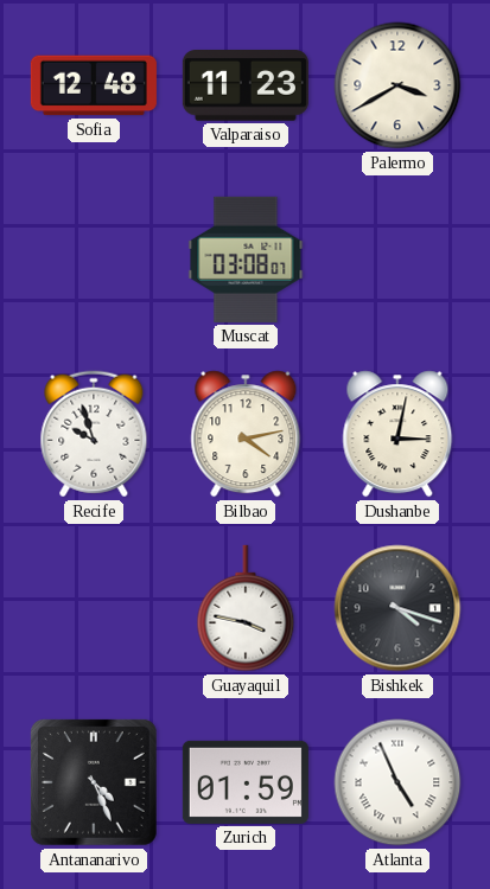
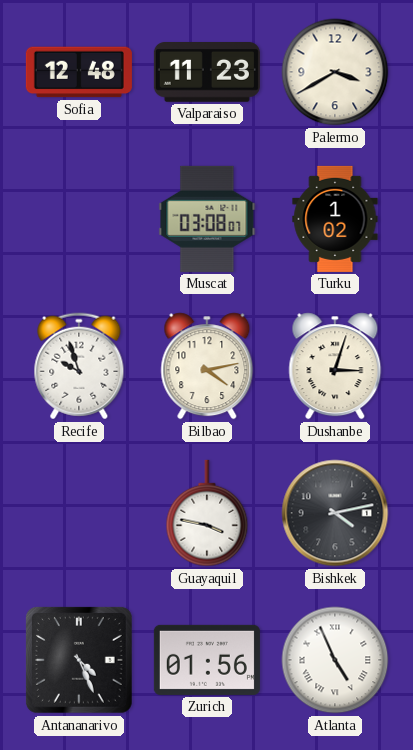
Turku: none -> 1:02 (335, 219)
Dushanbe: 3:02 -> 3:03 (335, 366)
Bishkek: 4:18 -> 4:13 (335, 513)
Zurich: 01:59 -> 01:56 (207, 660)
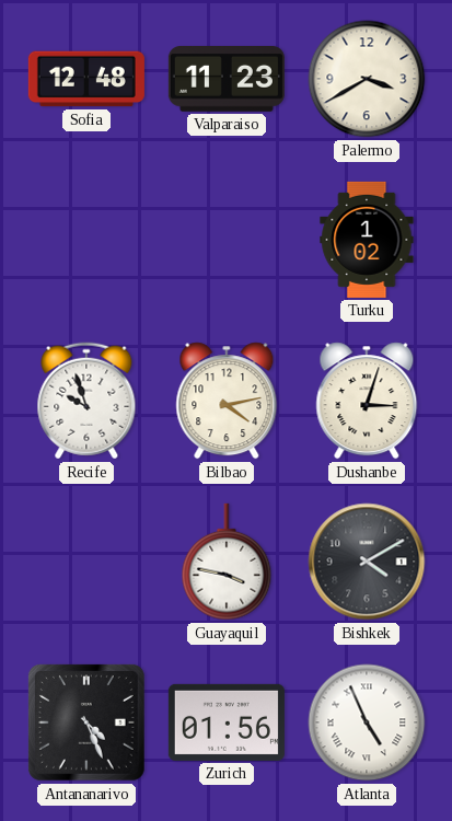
Muscat: 03:08 -> none (207, 219)
Bishkek: 4:13 -> 4:10 (367, 562)
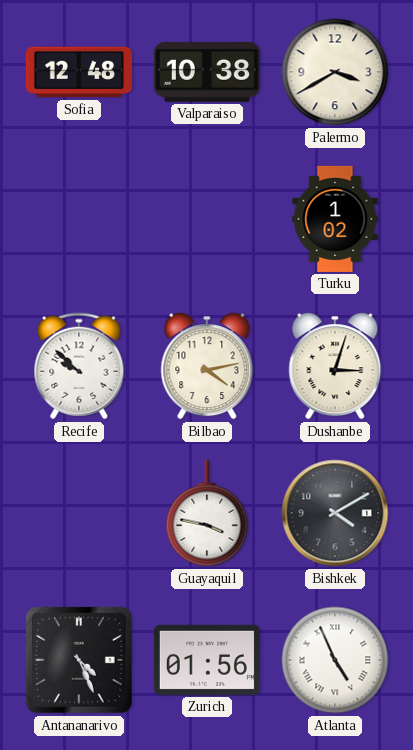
Valparaiso: 11:23 -> 10:38 (207, 73)
Recife: 9:57 -> 9:52 (79, 366)
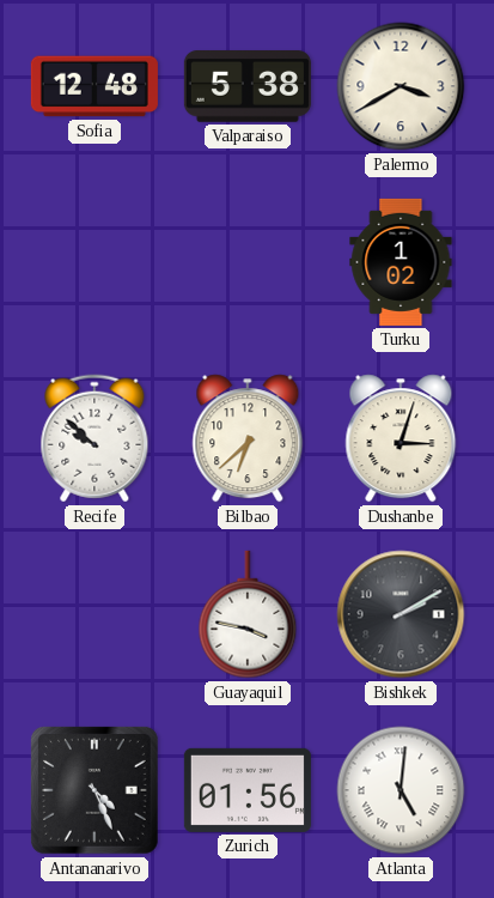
Valparaiso: 10:38 -> 5:38 (248, 87)
Bilbao: 4:13 -> 6:38 (248, 438)
Bishkek: 4:10 -> 2:10 (401, 614)
Atlanta: 4:56 -> 5:01 (401, 790)
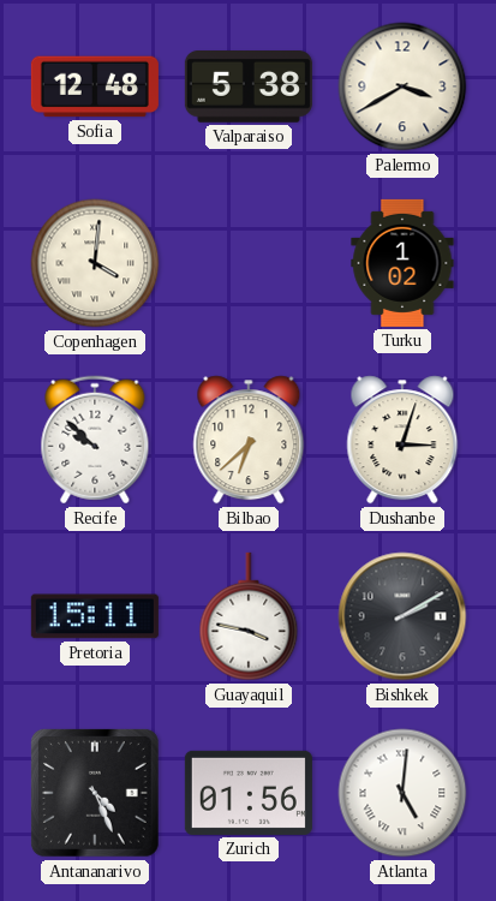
Copenhagen: none -> 4:01 (95, 263)
Pretoria: none -> 15:11 (95, 616)
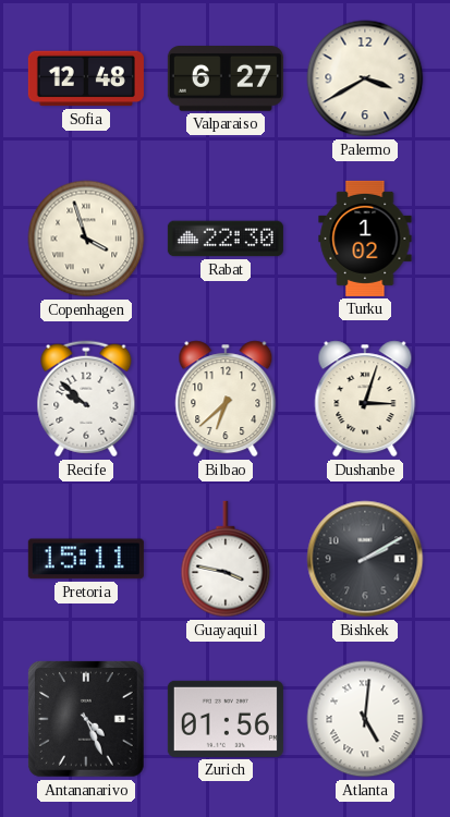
Valparaiso: 5:38 -> 6:27 (226, 80)
Copenhagen: 4:01 -> 3:57 (86, 239)
Rabat: none -> 22:30 (226, 239)
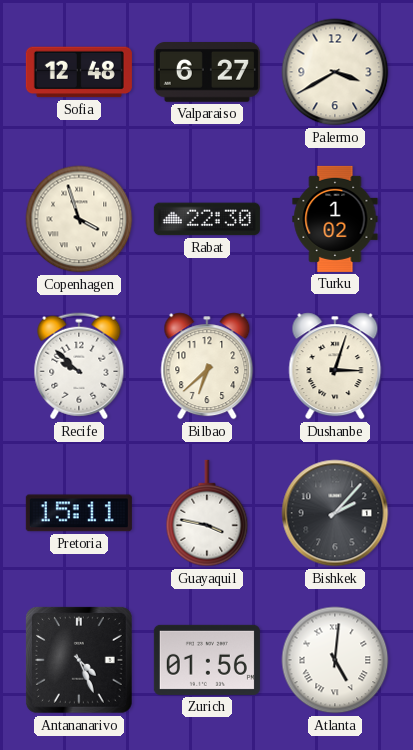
Bishkek: 2:10 -> 2:07 (335, 513)
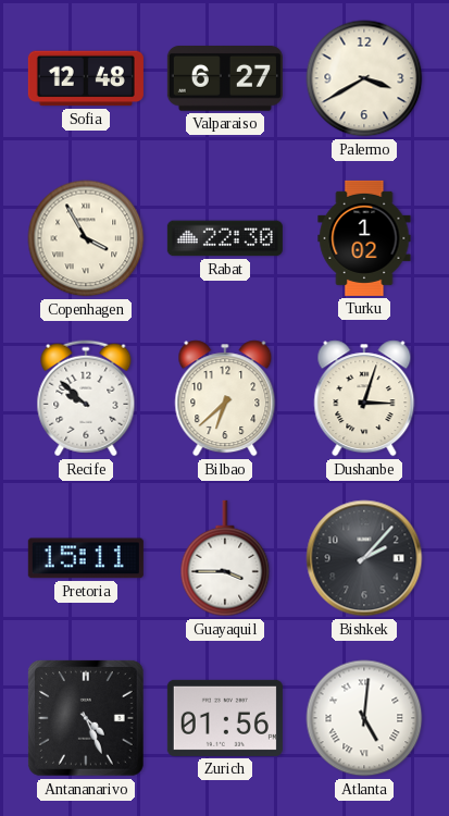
Copenhagen: 3:57 -> 3:55 (86, 238)
Guayaquil: 3:47 -> 3:45 (225, 558)
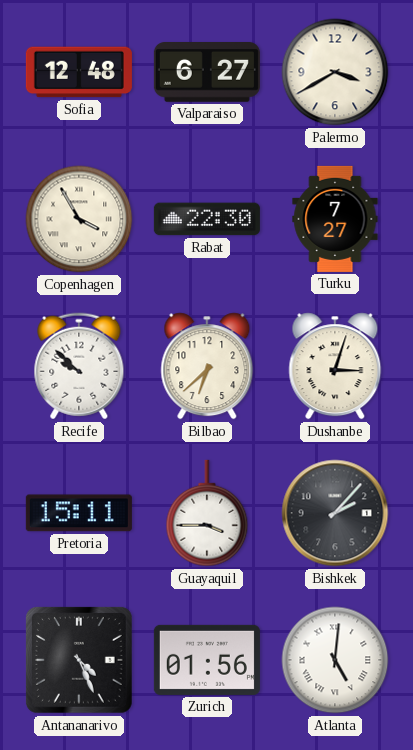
Turku: 1:02 -> 7:27 (335, 219)
